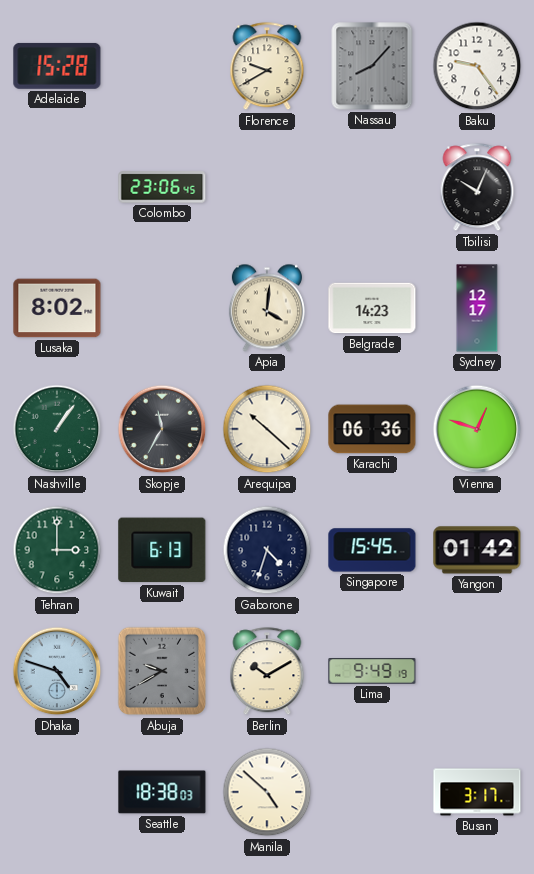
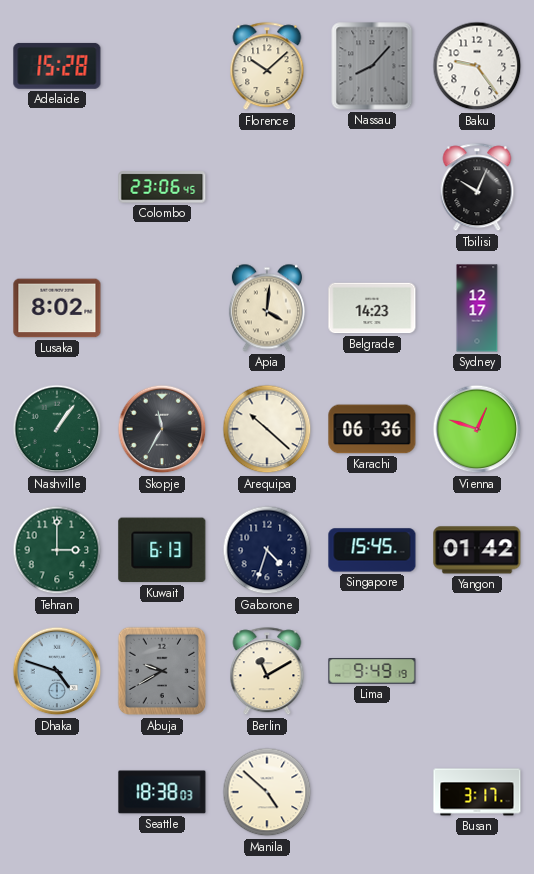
Florence: 9:40 -> 10:08 (267, 67)
Berlin: 10:10 -> 11:10 (267, 672)
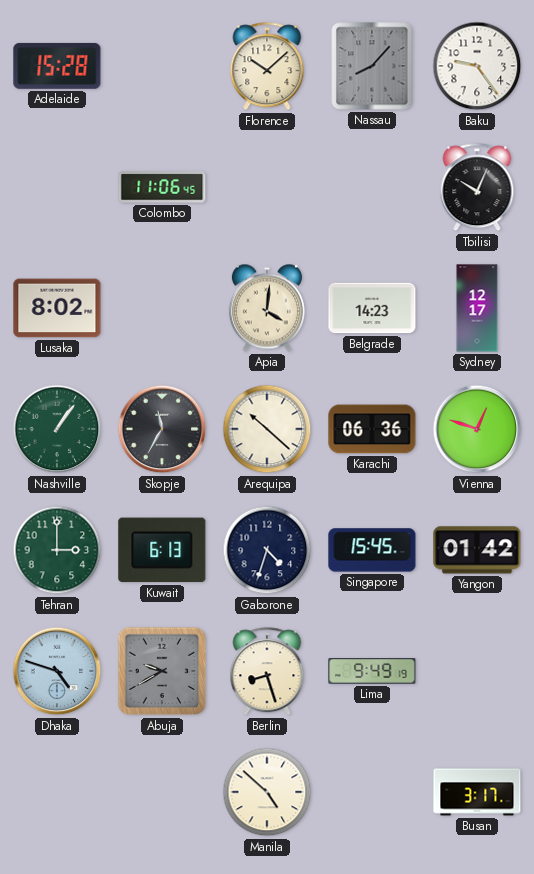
Colombo: 23:06 -> 11:06 (162, 187)
Berlin: 11:10 -> 8:27 (267, 672)
Seattle: 18:38 -> none (162, 792)
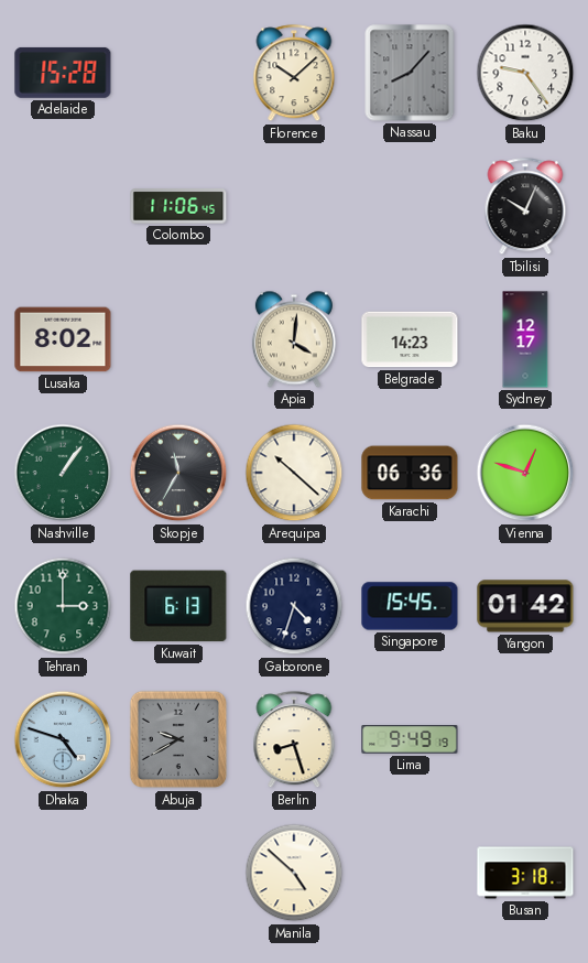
Busan: 3:17 -> 3:18 (525, 873)
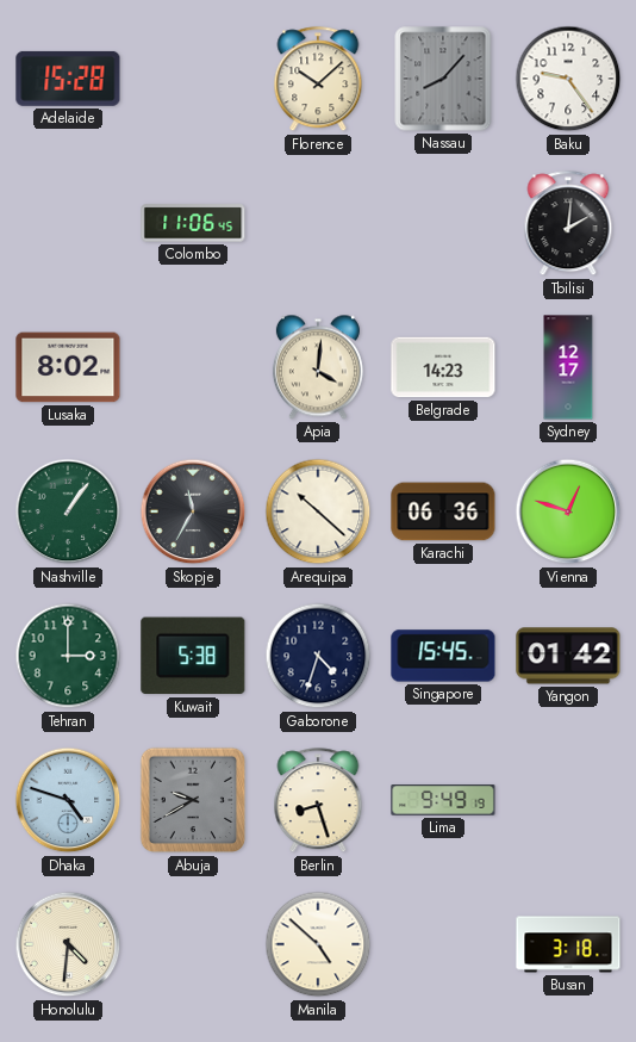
Tbilisi: 10:04 -> 2:01 (568, 224)
Kuwait: 6:13 -> 5:38 (193, 656)
Honolulu: none -> 4:31 (68, 944)
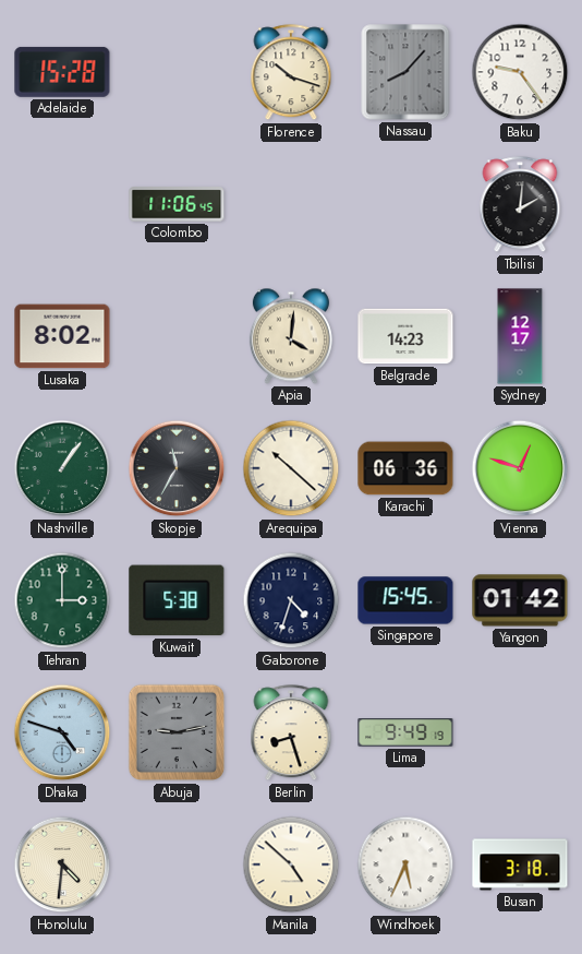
Florence: 10:08 -> 10:18 (291, 73)
Abuja: 9:40 -> 9:13 (177, 732)
Windhoek: none -> 5:34 (405, 864)
